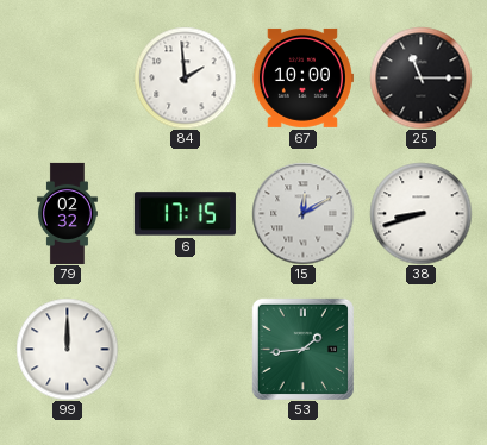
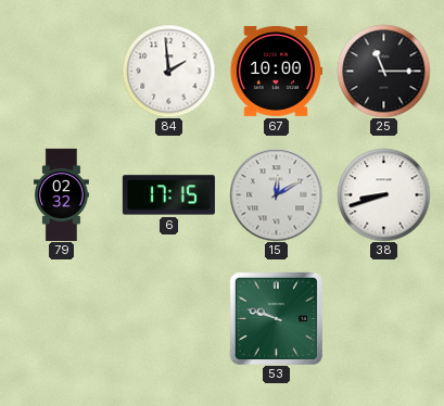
99: 12:00 -> none (67, 349)
53: 1:44 -> 9:48 (276, 318)
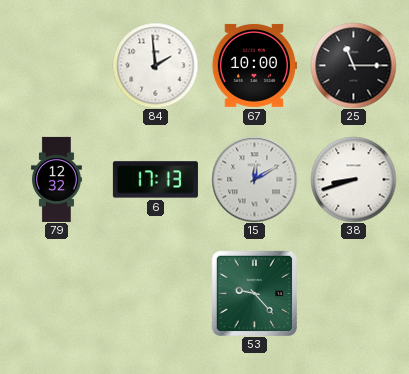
79: 02:32 -> 12:32 (56, 179)
6: 17:15 -> 17:13 (155, 180)
53: 9:48 -> 9:23 (254, 293)
